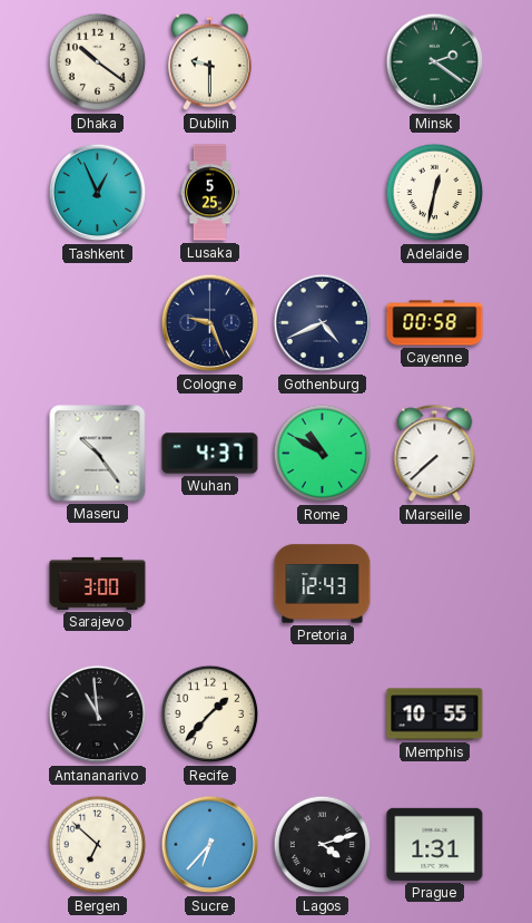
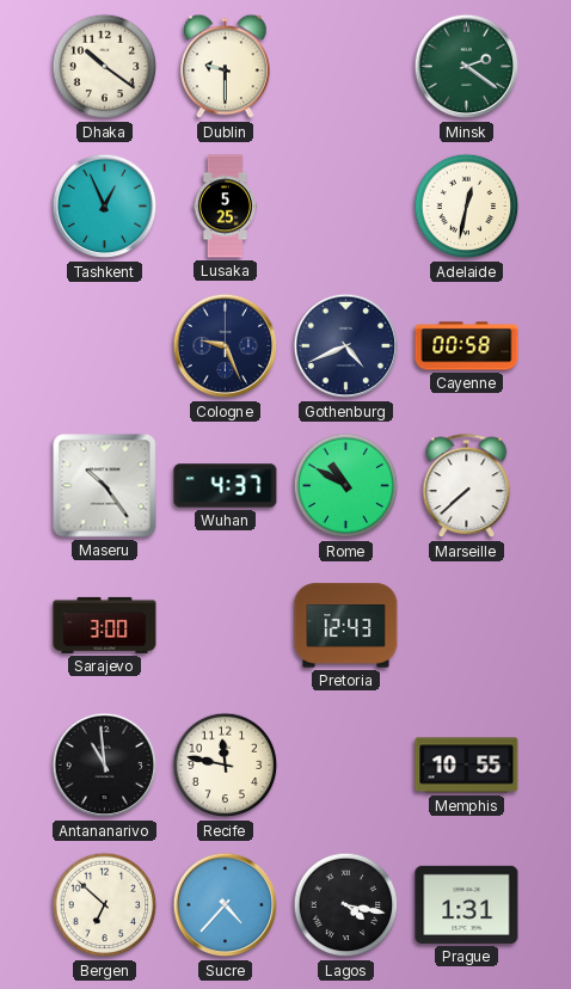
Recife: 1:37 -> 11:47 (226, 766)
Sucre: 6:37 -> 4:37 (226, 905)
Lagos: 4:12 -> 4:17 (346, 905)
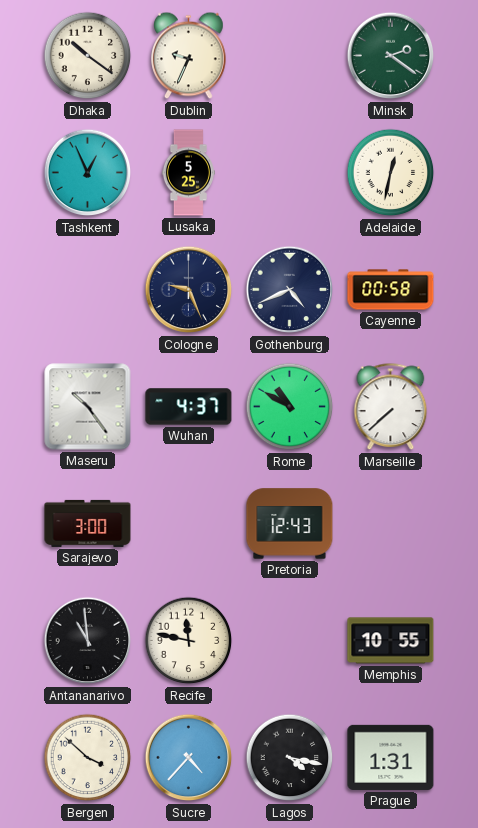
Dublin: 9:30 -> 9:34 (189, 56)
Bergen: 6:52 -> 3:52 (88, 758)
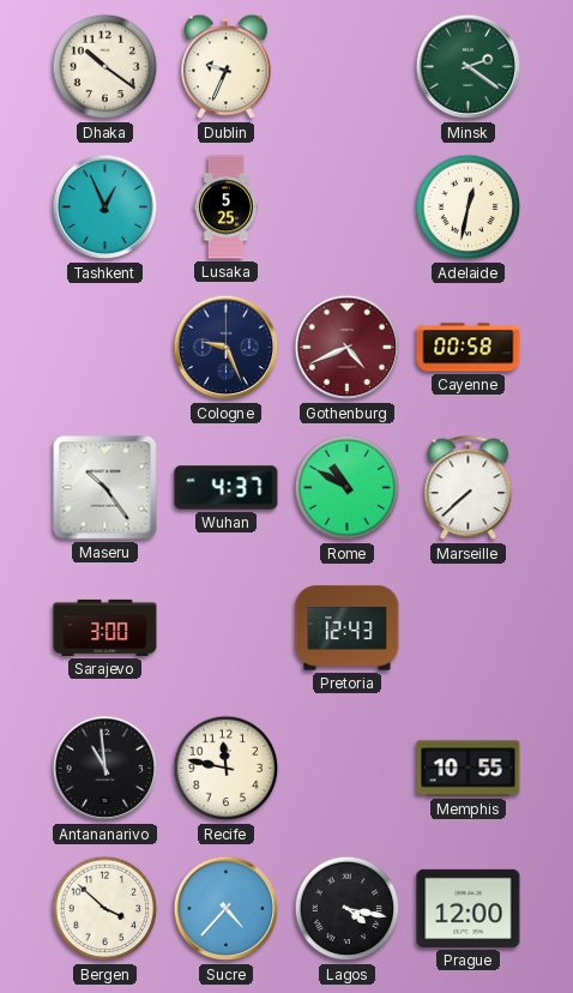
Gothenburg dial: navy -> burgundy (348, 348)
Prague: 1:31 -> 12:00 (469, 908)
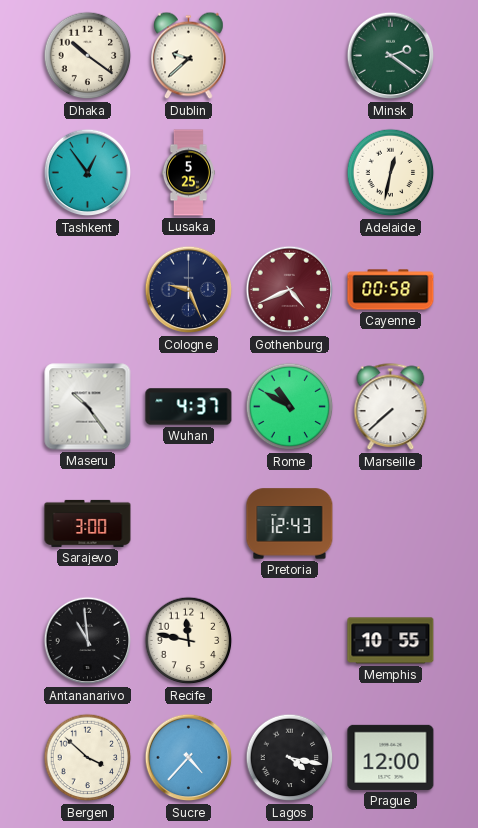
Dublin: 9:34 -> 9:38 (189, 56)
Tashkent: 12:56 -> 12:54 (88, 173)
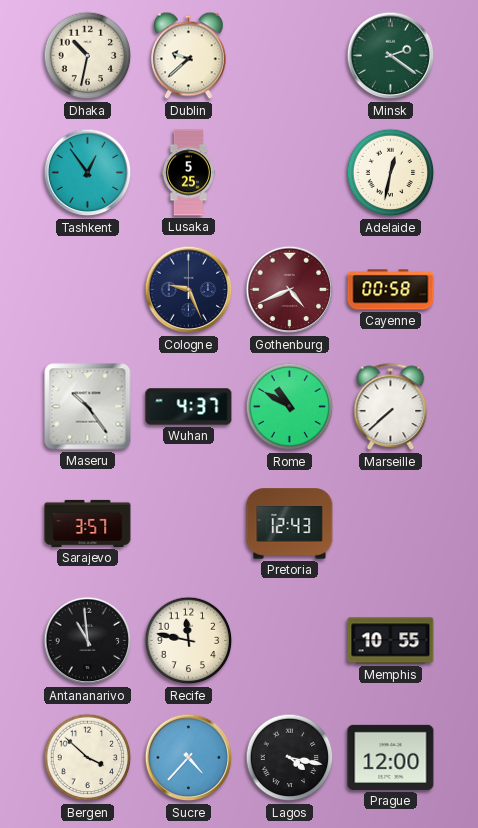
Dhaka: 10:21 -> 10:32 (88, 56)
Sarajevo: 3:00 -> 3:57 (88, 523)
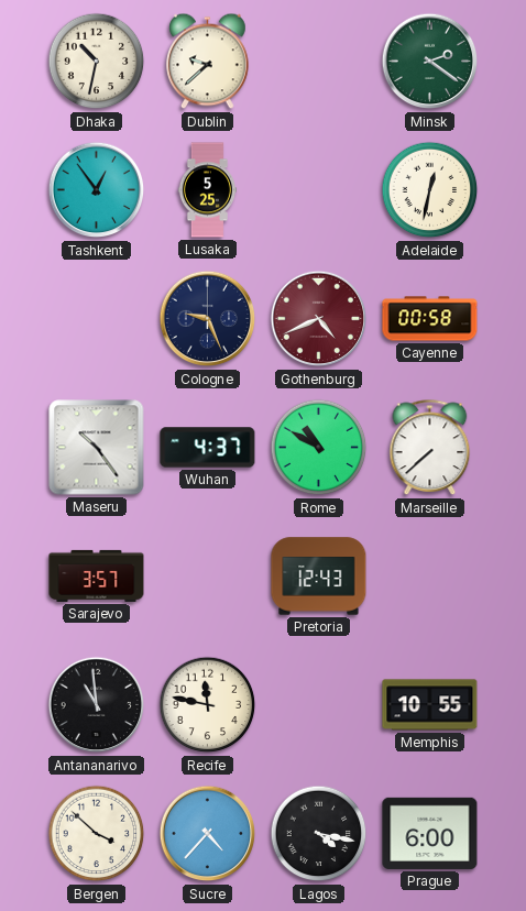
Prague: 12:00 -> 6:00 (430, 833)
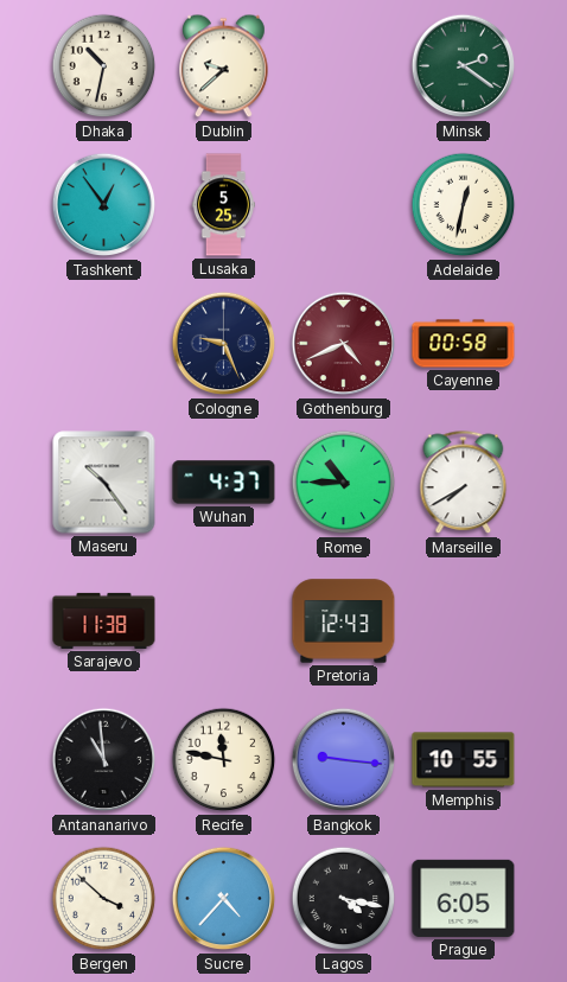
Rome: 10:50 -> 10:45 (344, 483)
Marseille: 7:38 -> 7:40 (464, 483)
Sarajevo: 3:57 -> 11:38 (104, 620)
Bangkok: none -> 9:16 (344, 760)
Prague: 6:00 -> 6:05 (464, 898)
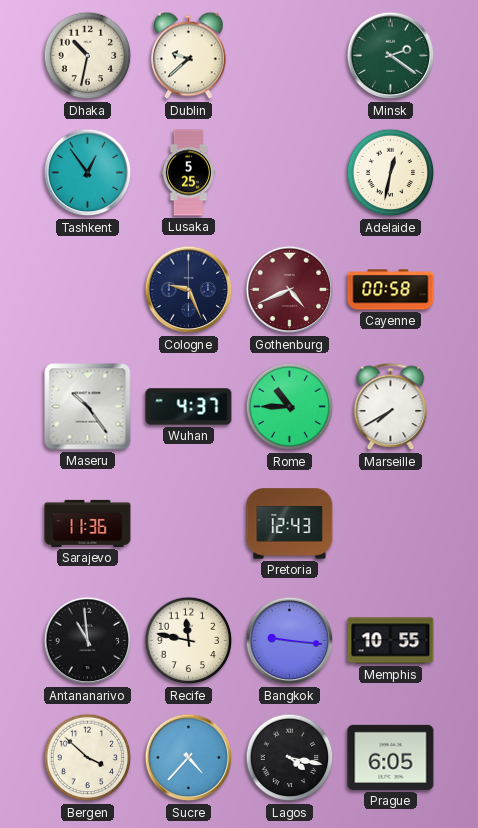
Sarajevo: 11:38 -> 11:36 (88, 523)
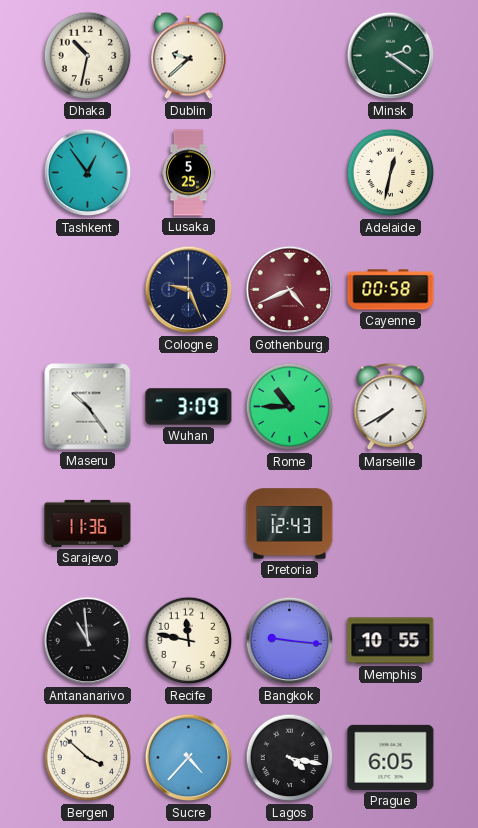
Wuhan: 4:37 -> 3:09 (189, 407)
